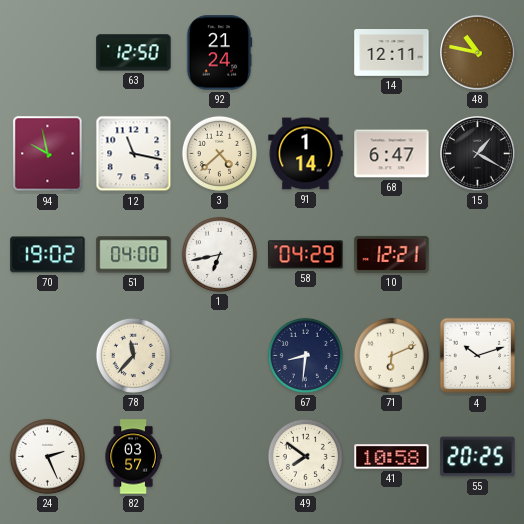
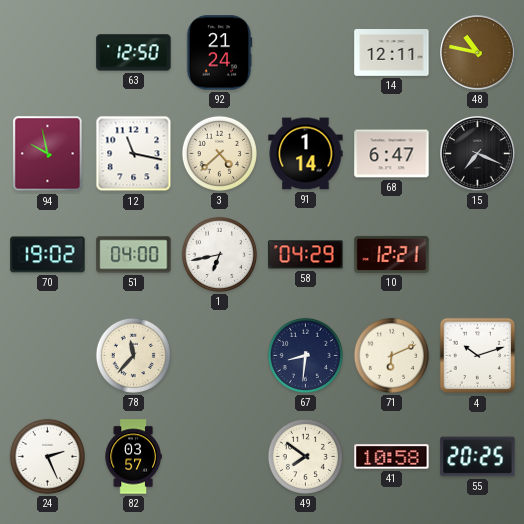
15: 1:20 -> 7:19 (478, 154)
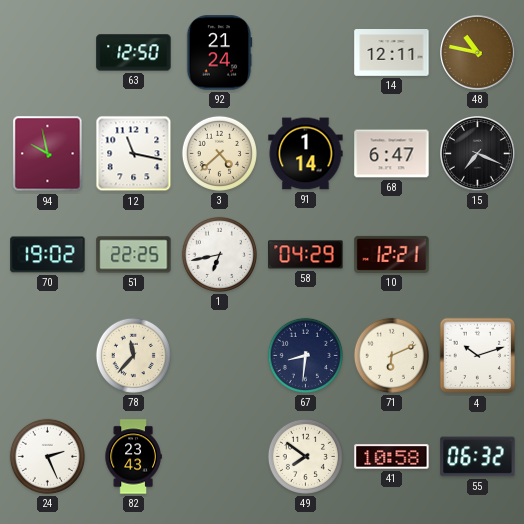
51: 04:00 -> 22:25 (134, 255)
82: 03:57 -> 23:43 (133, 457)
55: 20:25 -> 06:32 (478, 457)
